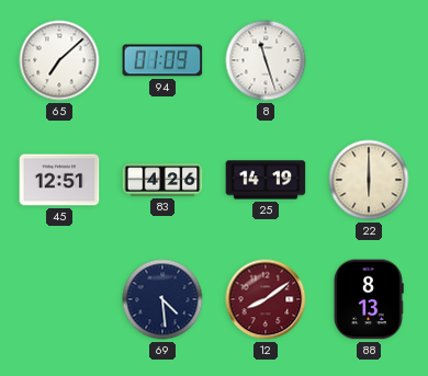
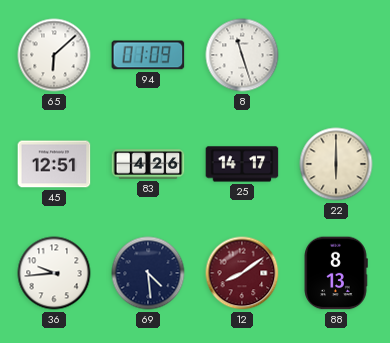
65: 7:08 -> 6:08 (54, 55)
25: 14:19 -> 14:17 (242, 164)
36: none -> 9:44 (54, 273)
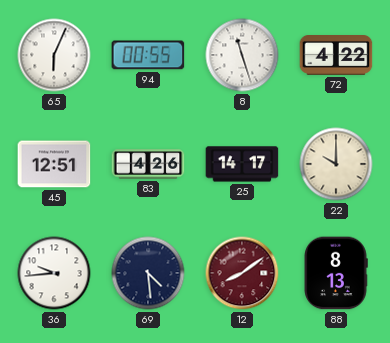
65: 6:08 -> 6:04 (54, 55)
94: 01:09 -> 00:55 (148, 55)
72: none -> 4:22 (336, 56)
22: 6:00 -> 10:00 (336, 164)
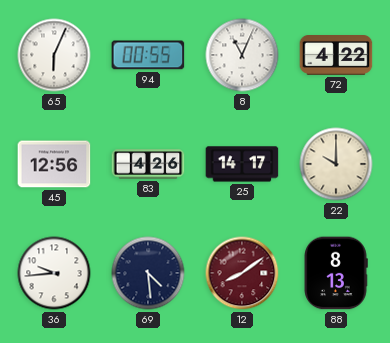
8: 11:27 -> 11:04 (242, 55)
45: 12:51 -> 12:56 (54, 164)
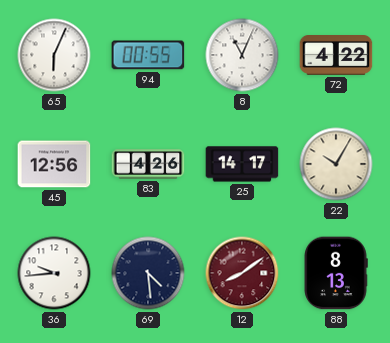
22: 10:00 -> 10:05 (336, 164)
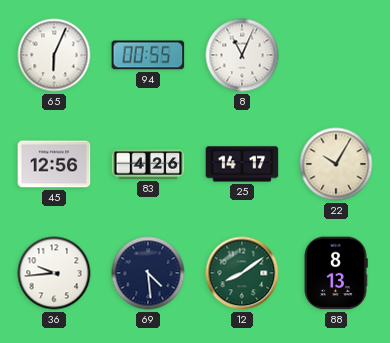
72: 4:22 -> none (336, 56)
12 dial: burgundy -> green (242, 273)
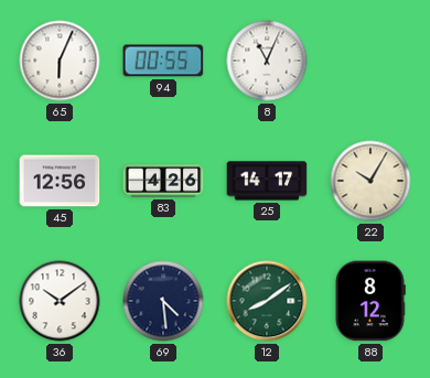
36: 9:44 -> 10:09 (60, 301)
88: 8:13 -> 8:12 (370, 301)
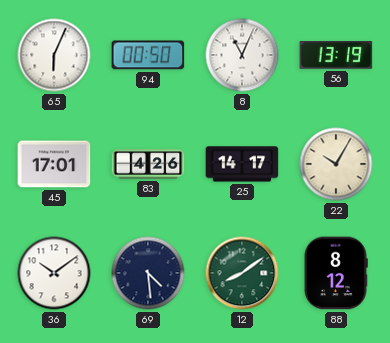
94: 00:55 -> 00:50 (148, 55)
56: none -> 13:19 (336, 55)
45: 12:56 -> 17:01 (54, 164)
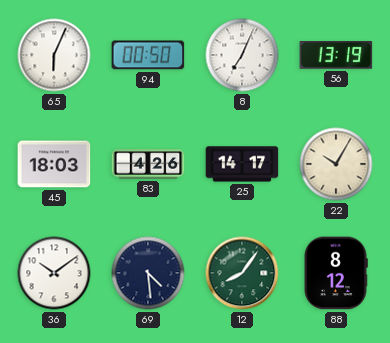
8: 11:04 -> 7:04 (242, 55)
45: 17:01 -> 18:03 (54, 164)
12: 8:09 -> 8:06 (242, 273)
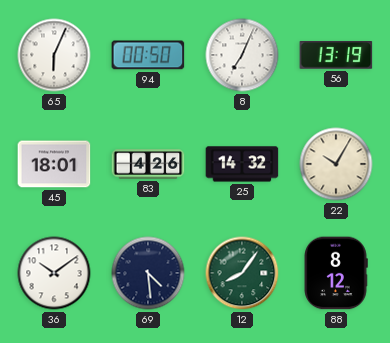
45: 18:03 -> 18:01 (54, 164)
25: 14:17 -> 14:32 (242, 164)
